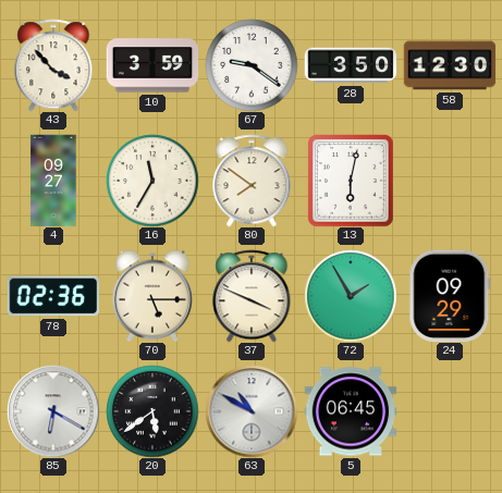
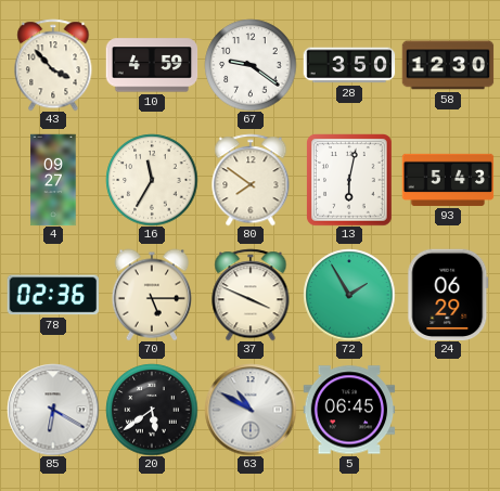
10: 3:59 -> 4:59 (152, 65)
93: none -> 5:43 (448, 180)
24: 09:29 -> 06:29 (448, 295)
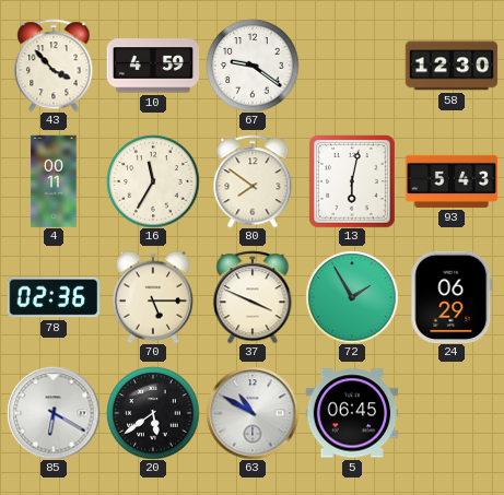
28: 3:50 -> none (349, 65)
4: 09:27 -> 00:11 (54, 181)
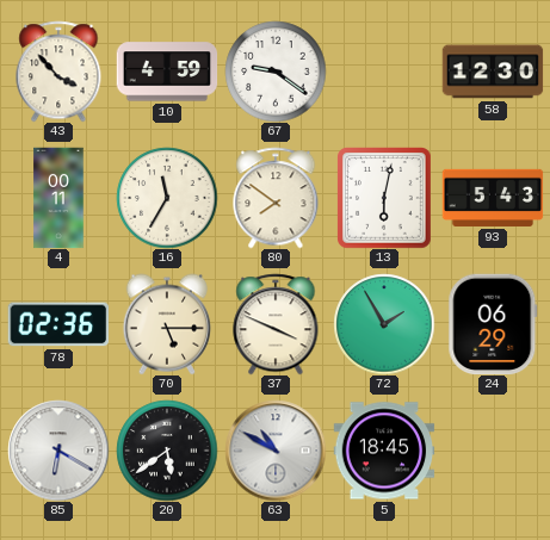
5: 06:45 -> 18:45 (384, 451)
